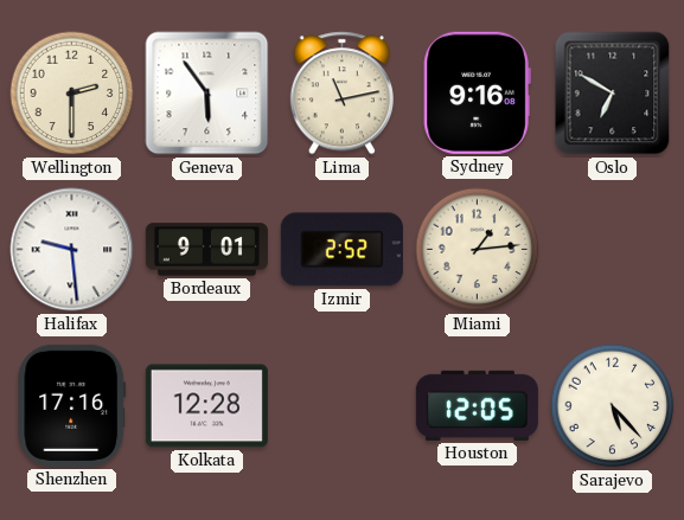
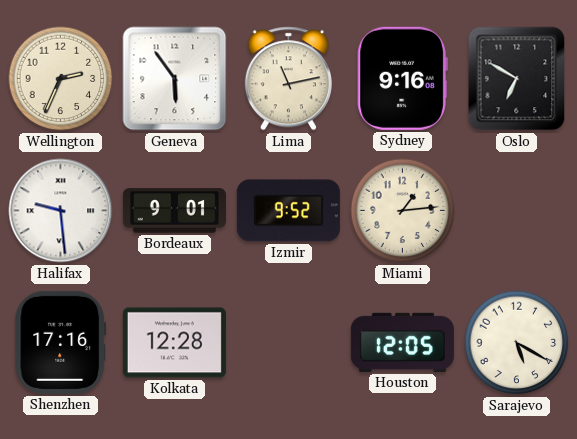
Wellington: 2:30 -> 2:34 (61, 79)
Izmir: 2:52 -> 9:52 (288, 211)
Sarajevo: 5:23 -> 5:20 (517, 343)
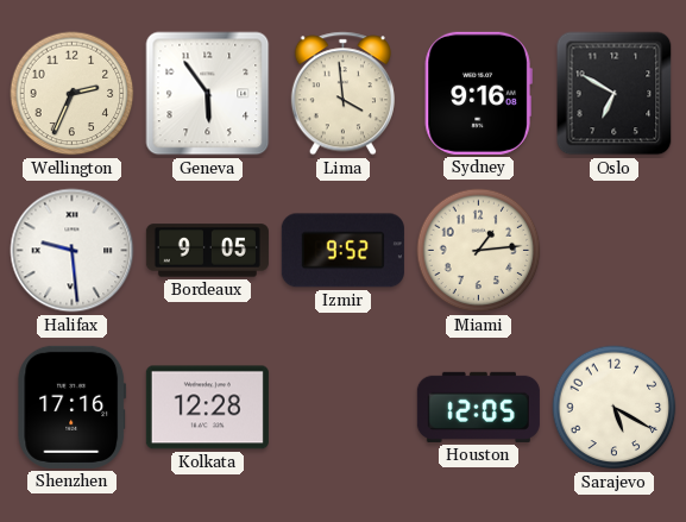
Lima: 11:13 -> 3:59 (342, 94)
Bordeaux: 9:01 -> 9:05 (207, 251)
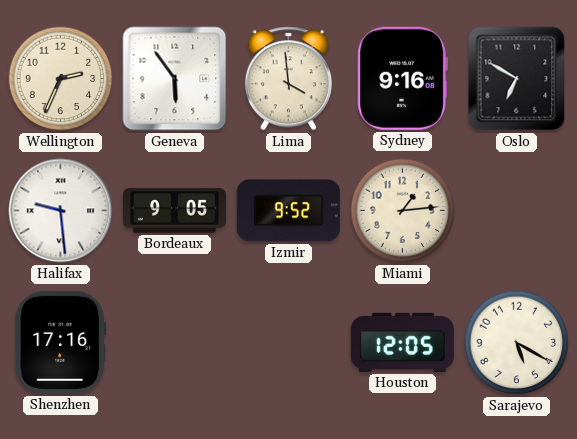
Kolkata: 12:28 -> none (207, 408)
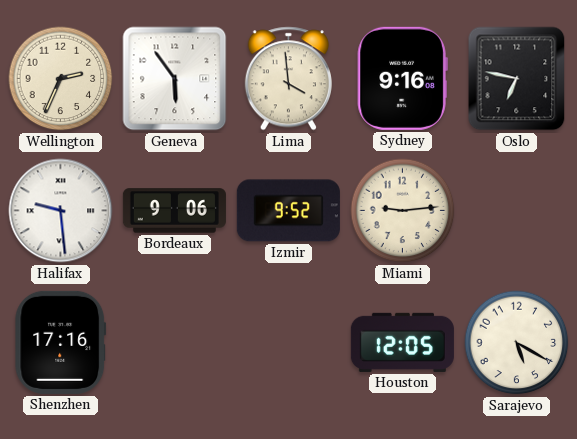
Oslo: 6:50 -> 6:47 (517, 79)
Bordeaux: 9:05 -> 9:06 (174, 211)
Miami: 1:14 -> 9:14 (403, 211)
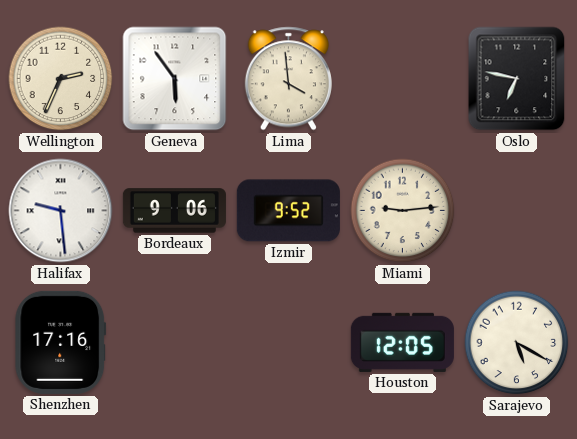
Sydney: 9:16 -> none (402, 78)
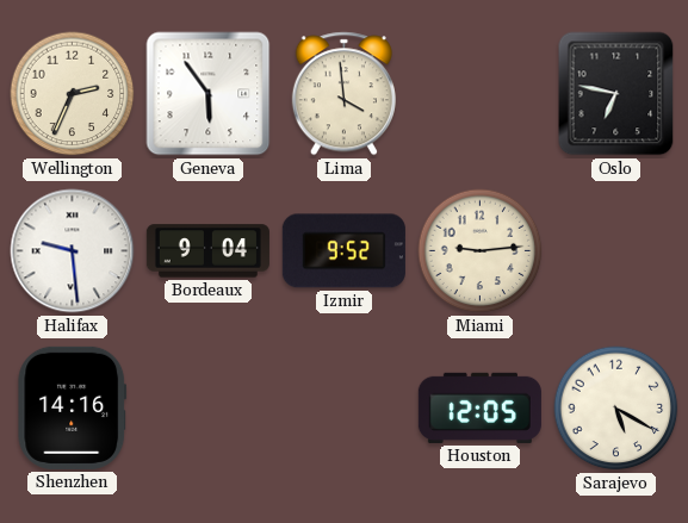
Bordeaux: 9:06 -> 9:04 (207, 251)
Shenzhen: 17:16 -> 14:16 (73, 407)
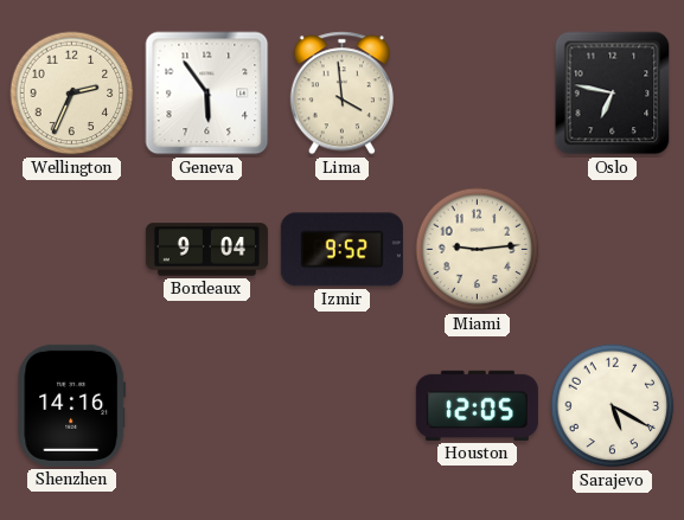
Halifax: 9:29 -> none (73, 251)
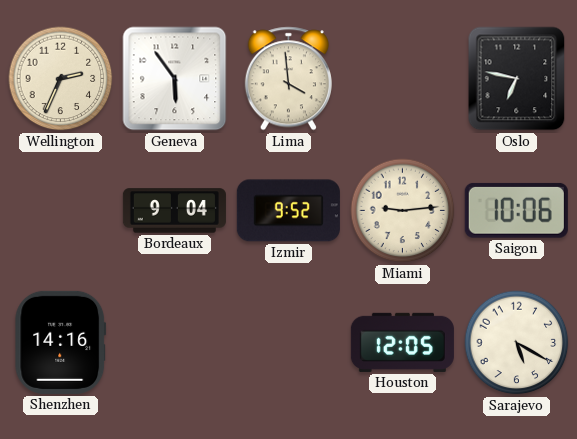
Saigon: none -> 10:06 (516, 210)
